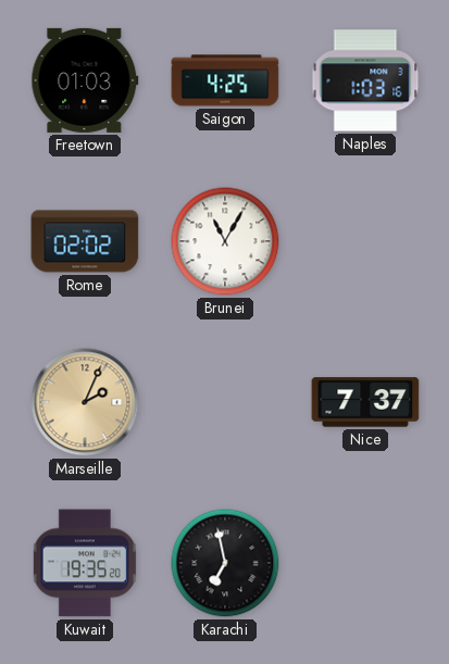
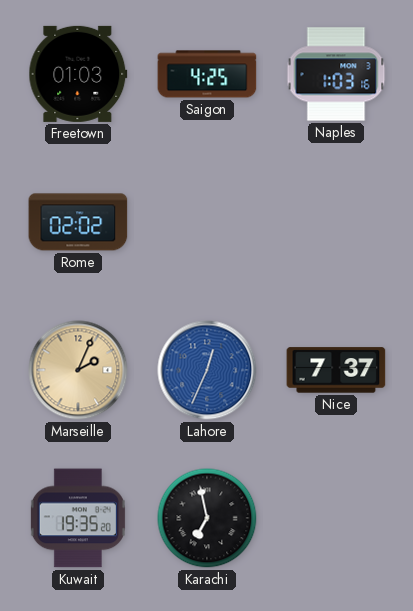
Brunei: 11:05 -> none (225, 241)
Lahore: none -> 12:34 (207, 370)
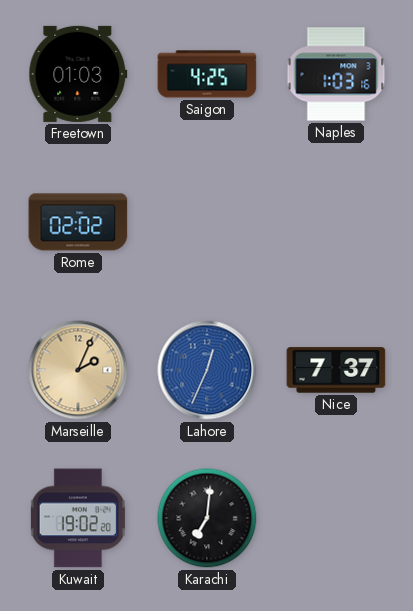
Kuwait: 19:35 -> 19:02 (78, 518)
Karachi: 6:58 -> 7:01 (207, 518)
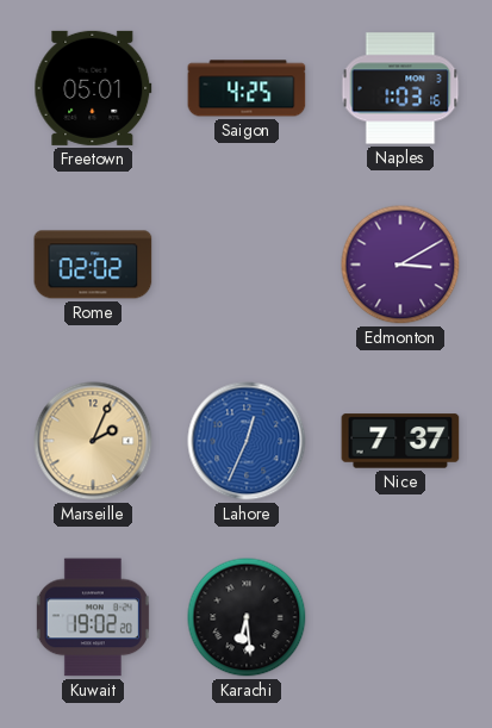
Freetown: 01:03 -> 05:01 (93, 88)
Edmonton: none -> 3:10 (400, 265)
Karachi: 7:01 -> 6:29 (247, 617)
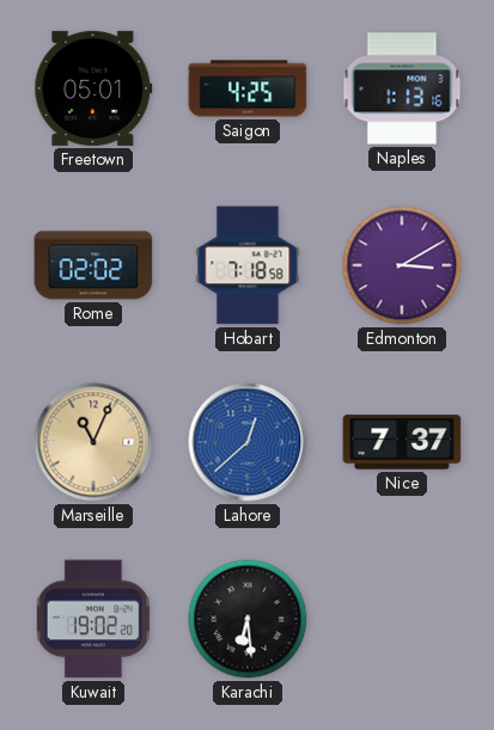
Naples: 1:03 -> 1:13 (402, 88)
Hobart: none -> 7:18 (248, 265)
Marseille: 2:04 -> 11:04 (93, 442)
Lahore: 12:34 -> 12:38 (248, 442)
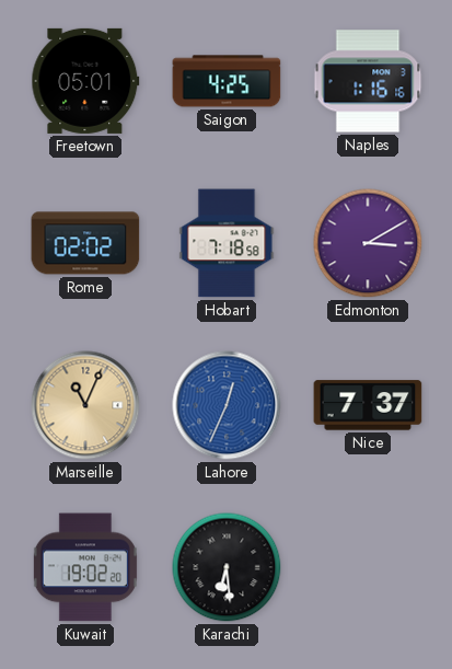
Naples: 1:13 -> 1:16 (368, 81)
Lahore: 12:38 -> 12:34 (227, 405)
